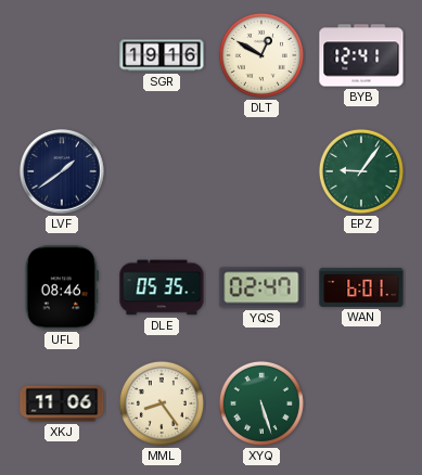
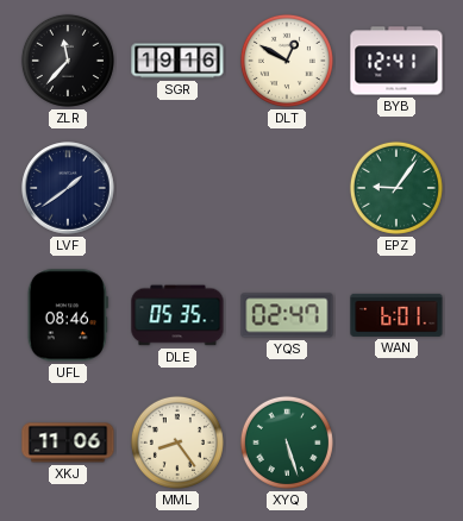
ZLR: none -> 11:37 (68, 61)
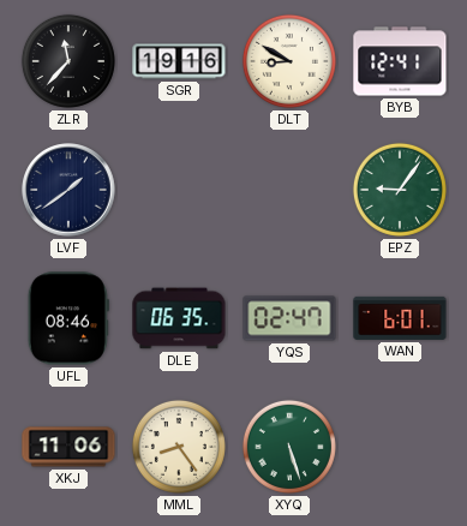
DLT: 12:50 -> 8:50 (289, 61)
DLE: 05:35 -> 06:35 (179, 318)
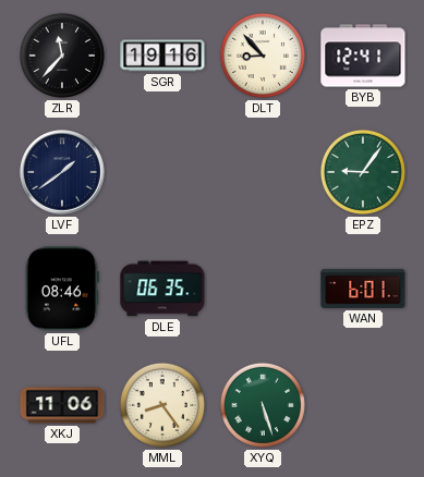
DLT: 8:50 -> 8:53 (263, 56)
YQS: 02:47 -> none (289, 318)
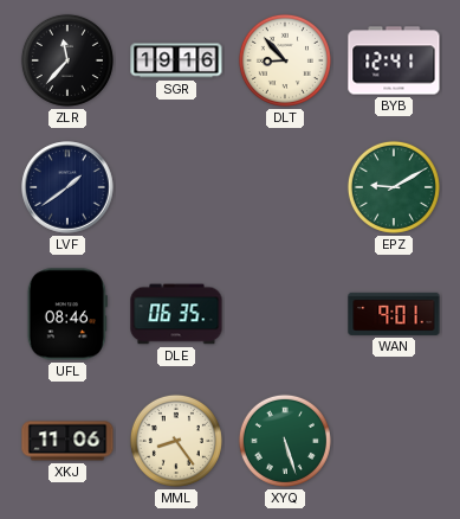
EPZ: 9:06 -> 9:10 (394, 187)
WAN: 6:01 -> 9:01 (394, 314)
